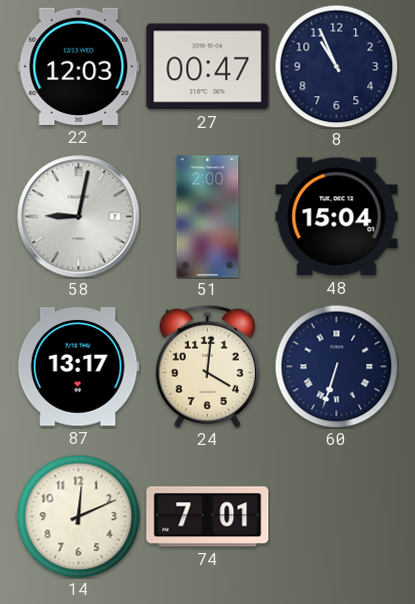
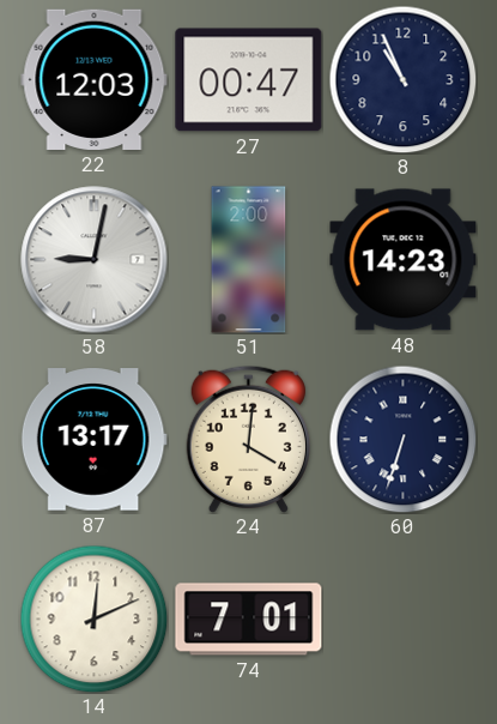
48: 15:04 -> 14:23 (404, 260)
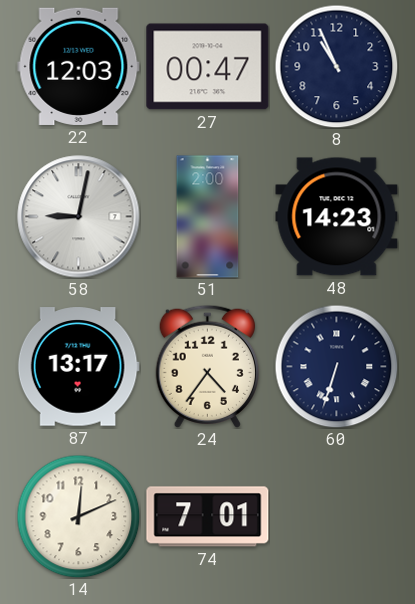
24: 4:01 -> 4:36 (207, 366)
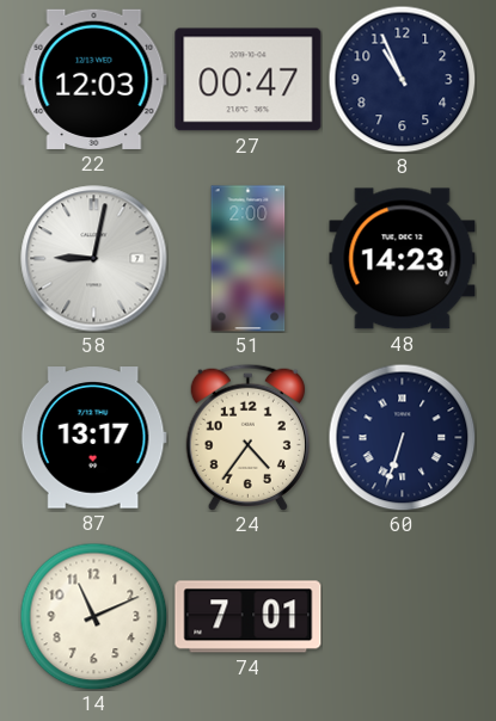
14: 12:11 -> 11:11 (93, 616)
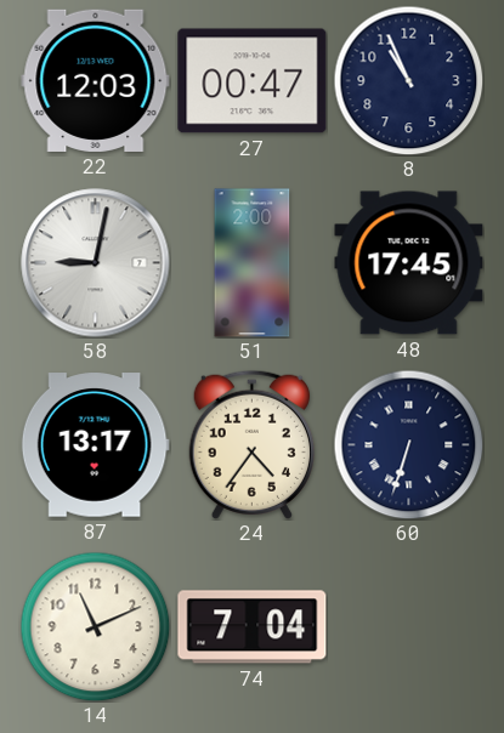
48: 14:23 -> 17:45 (409, 263)
74: 7:01 -> 7:04 (253, 627)
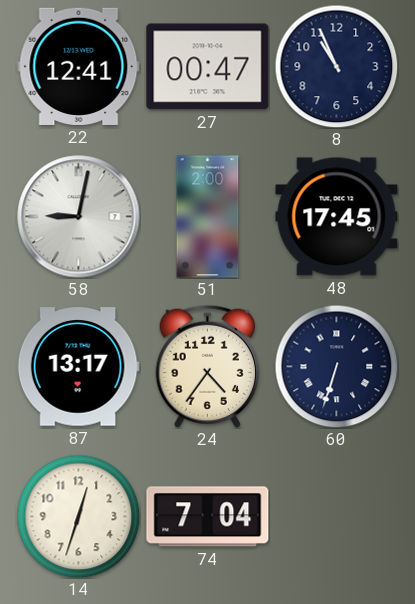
22: 12:03 -> 12:41 (79, 66)
14: 11:11 -> 12:33 (78, 516)
